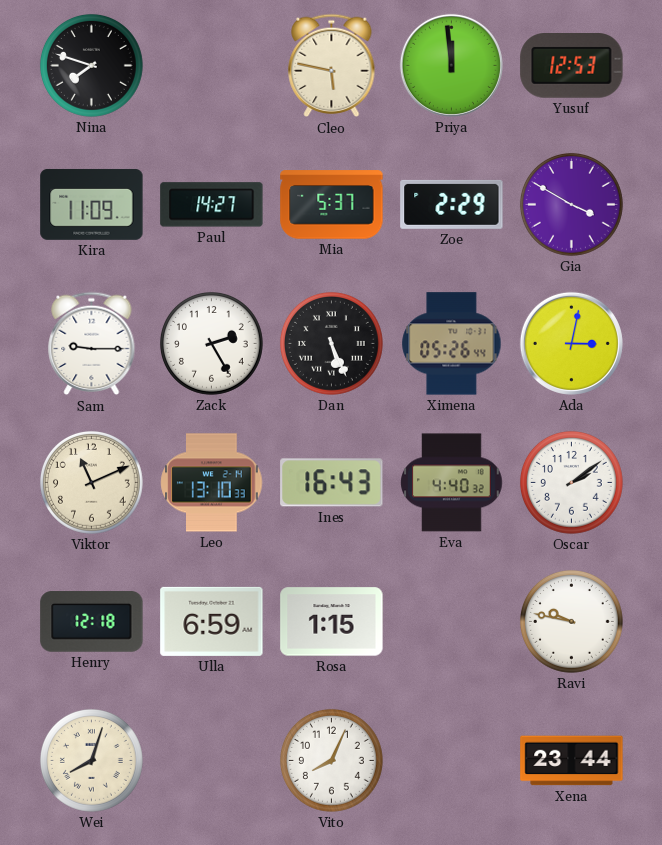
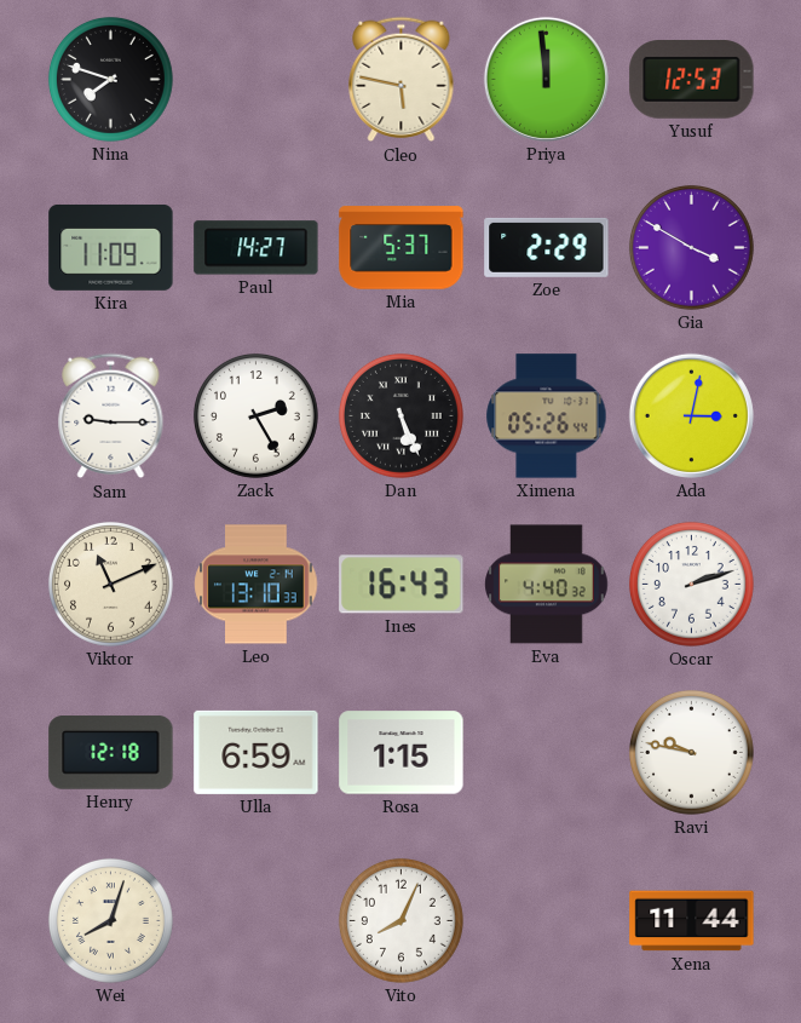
Oscar: 2:09 -> 2:12 (692, 585)
Xena: 23:44 -> 11:44 (692, 921)
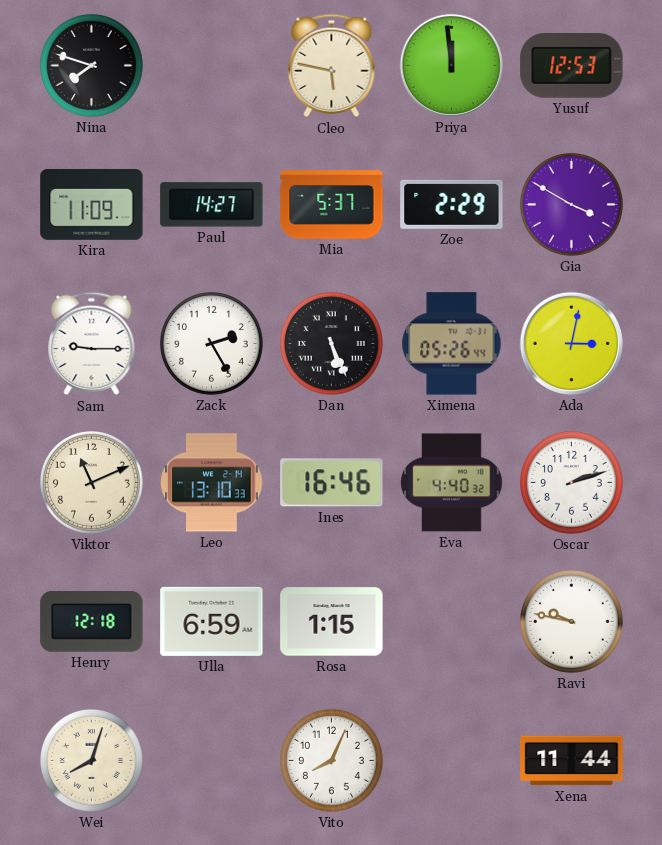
Ines: 16:43 -> 16:46 (332, 483)
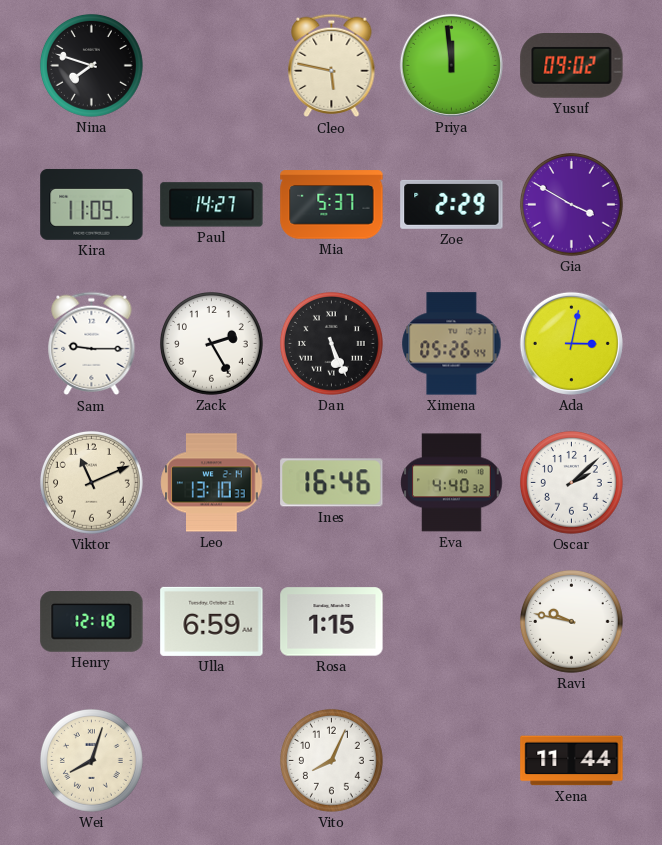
Yusuf: 12:53 -> 09:02 (572, 66)
Oscar: 2:12 -> 2:08 (572, 483)
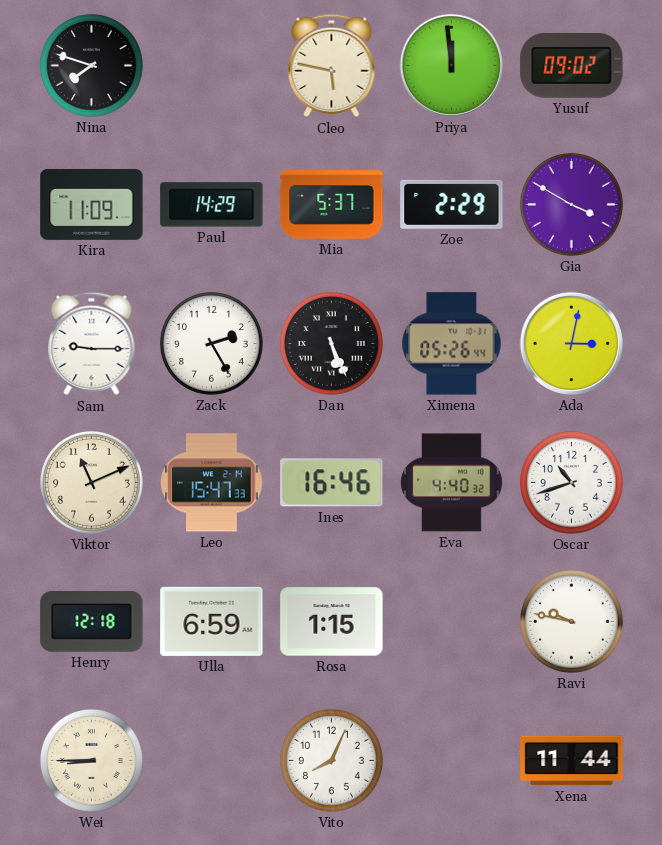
Paul: 14:27 -> 14:29 (212, 205)
Leo: 13:10 -> 15:47 (212, 483)
Oscar: 2:08 -> 10:42 (572, 483)
Wei: 8:03 -> 8:45 (92, 761)
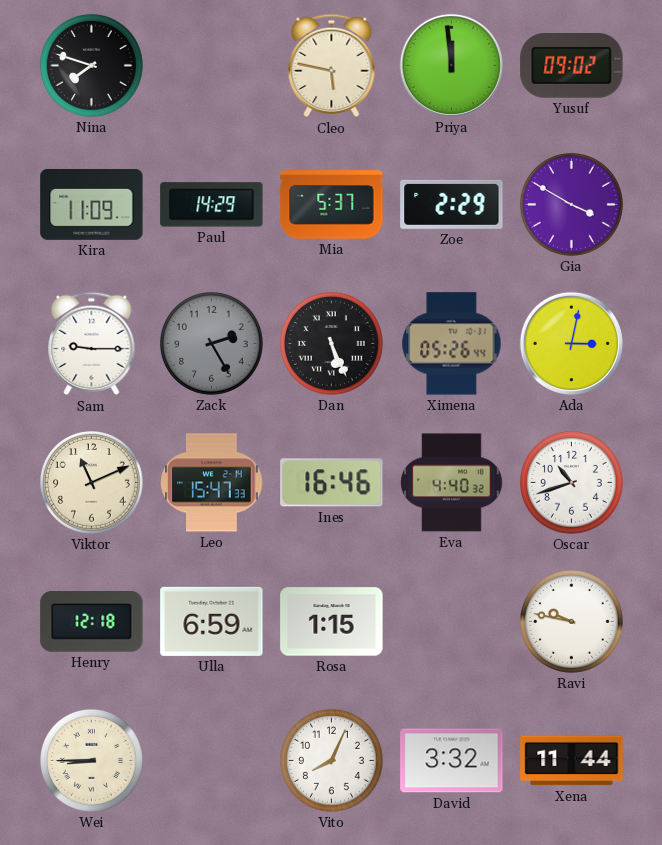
Zack dial: white -> grey (212, 344)
David: none -> 3:32 (452, 761)
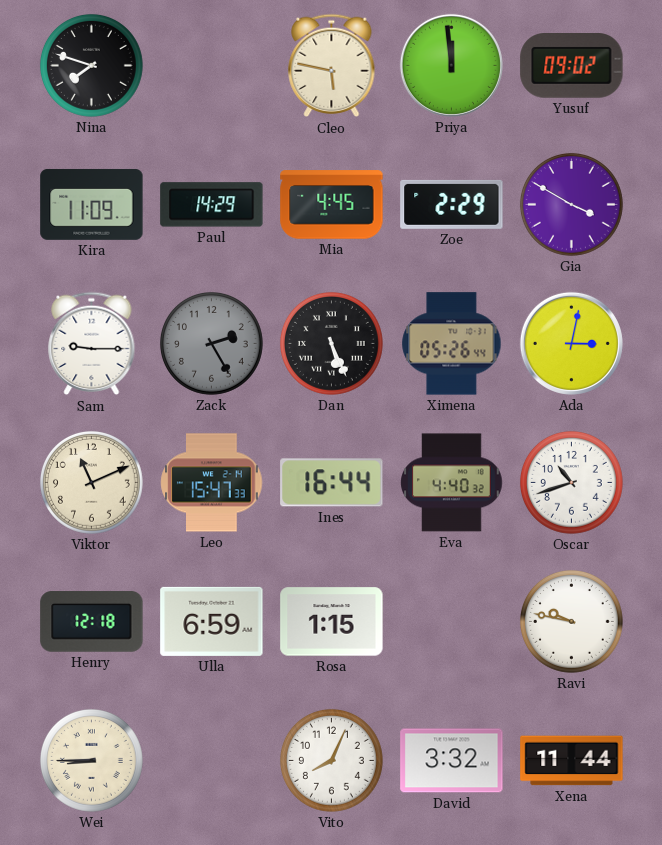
Mia: 5:37 -> 4:45 (332, 205)
Ines: 16:46 -> 16:44 (332, 483)
